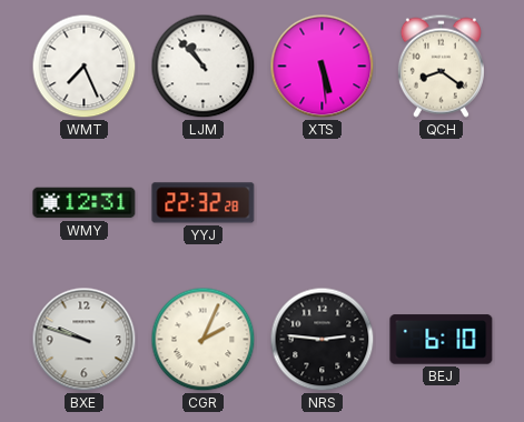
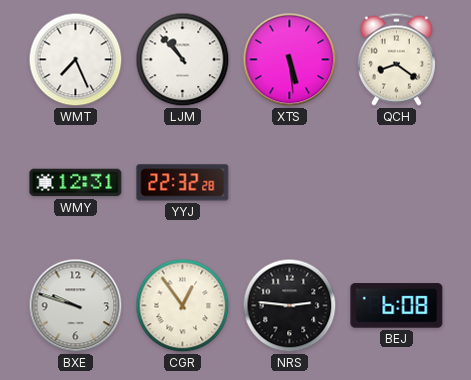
CGR: 2:04 -> 12:54 (183, 306)
BEJ: 6:10 -> 6:08 (397, 306)
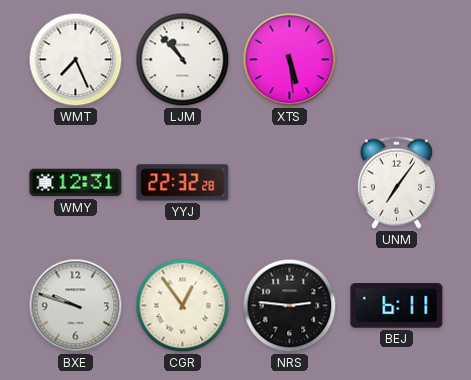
QCH: 8:21 -> none (396, 59)
UNM: none -> 7:06 (396, 182)
BEJ: 6:08 -> 6:11 (397, 306)
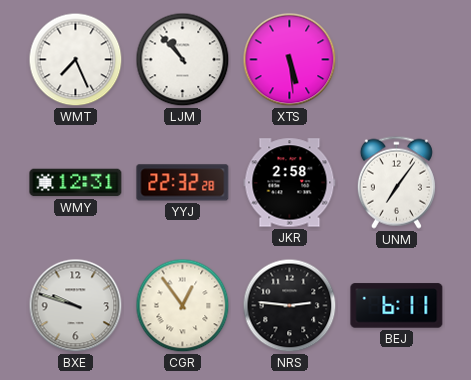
JKR: none -> 2:58 (290, 183)
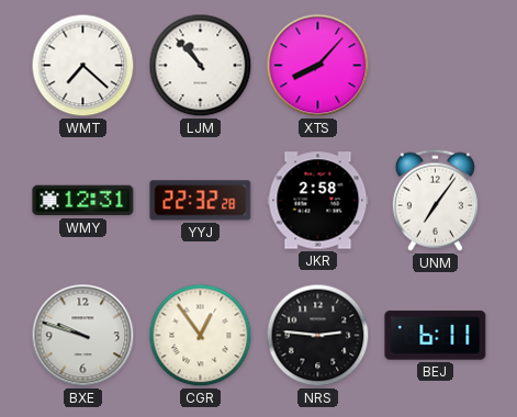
WMT: 7:26 -> 7:22 (83, 66)
XTS: 5:29 -> 8:07 (318, 66)
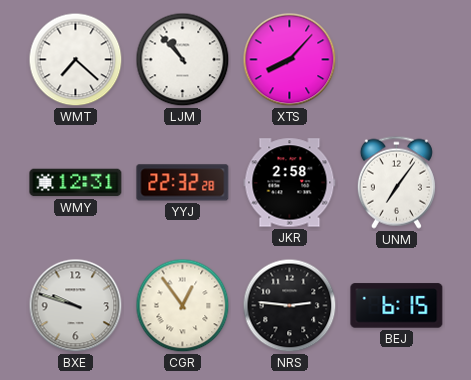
BEJ: 6:11 -> 6:15 (397, 306)
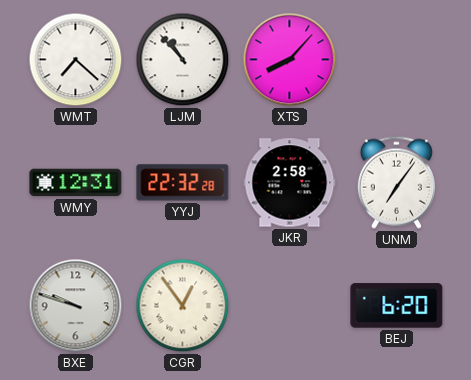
NRS: 2:46 -> none (290, 306)
BEJ: 6:15 -> 6:20 (397, 306)
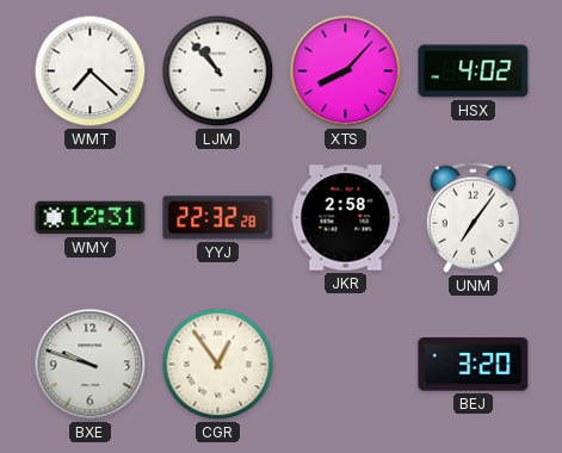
HSX: none -> 4:02 (474, 72)
BEJ: 6:20 -> 3:20 (474, 365)
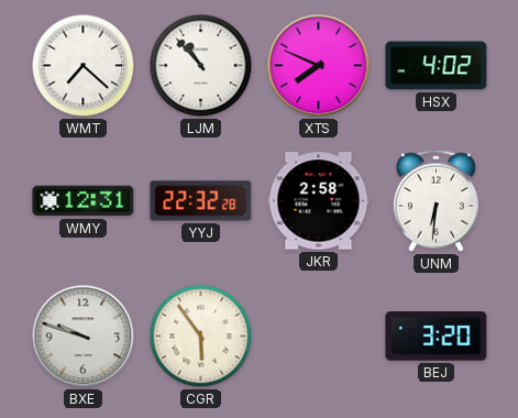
XTS: 8:07 -> 7:49 (319, 66)
UNM: 7:06 -> 6:31 (436, 200)
CGR: 12:54 -> 5:54 (201, 337)
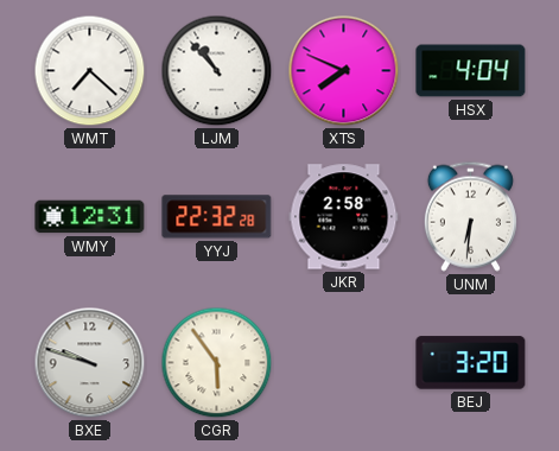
HSX: 4:02 -> 4:04 (471, 71)
